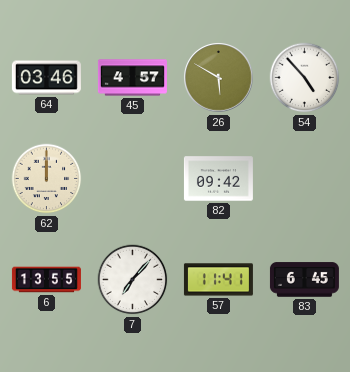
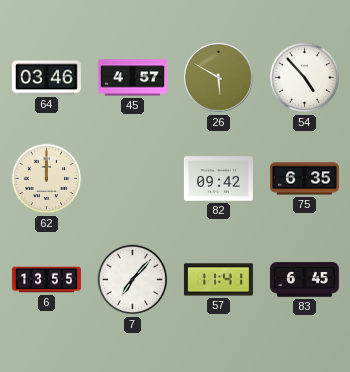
75: none -> 6:35 (304, 179)
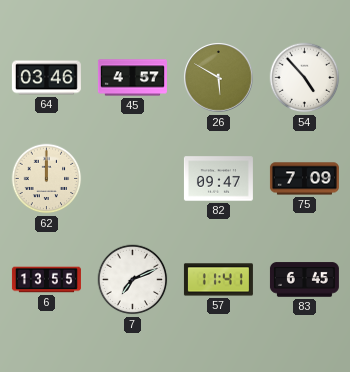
82: 09:42 -> 09:47 (218, 179)
75: 6:35 -> 7:09 (304, 179)
7: 7:07 -> 7:11 (133, 280)
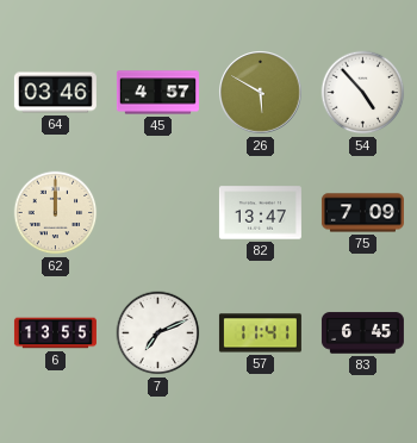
82: 09:47 -> 13:47 (260, 213)
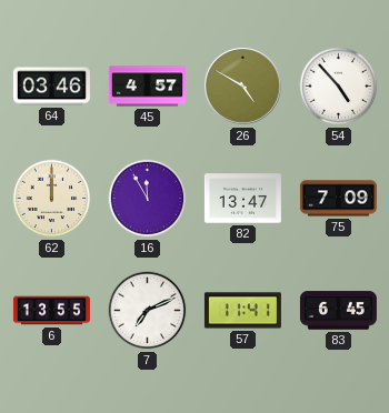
26: 5:50 -> 4:50 (243, 87)
16: none -> 11:55 (148, 199)
